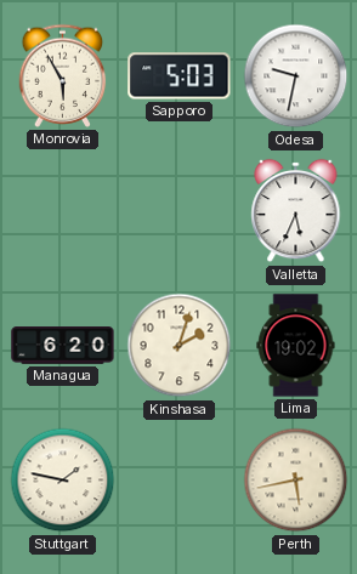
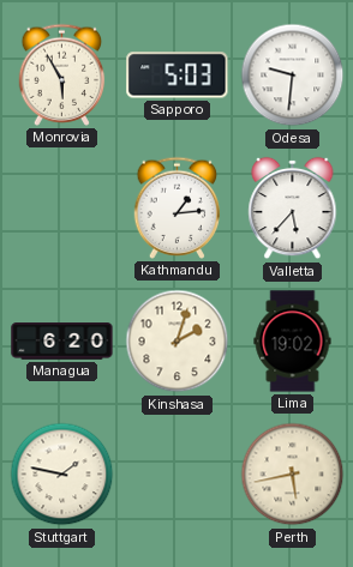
Odesa: 9:32 -> 9:31 (293, 76)
Kathmandu: none -> 1:14 (178, 207)
Valletta: 5:34 -> 5:37 (293, 209)
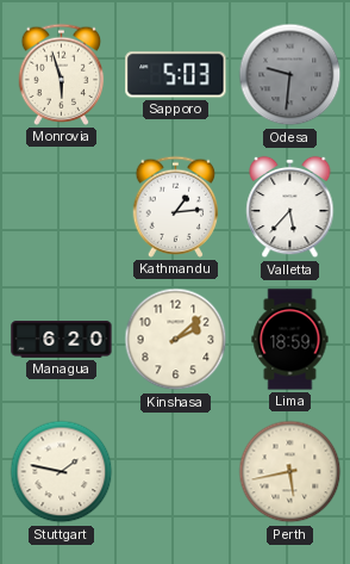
Monrovia: 5:55 -> 5:57 (62, 74)
Odesa dial: white -> grey (290, 75)
Kinshasa: 2:03 -> 2:08 (176, 340)
Lima: 19:02 -> 18:59 (290, 340)
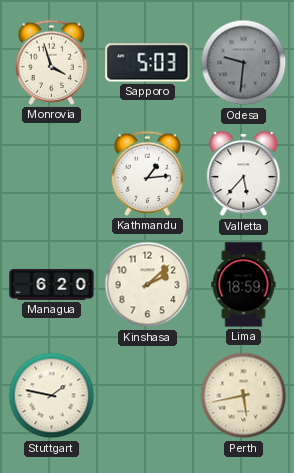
Monrovia: 5:57 -> 3:57 (52, 62)
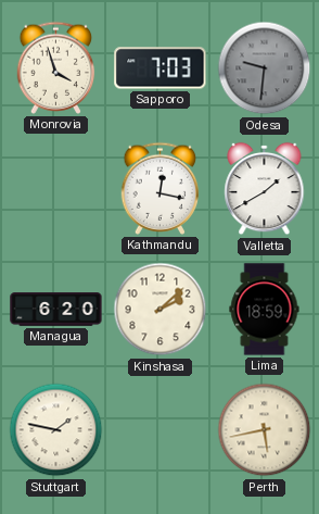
Sapporo: 5:03 -> 7:03 (161, 68)
Kathmandu: 1:14 -> 12:17 (161, 188)
Valletta: 5:37 -> 1:40 (265, 189)
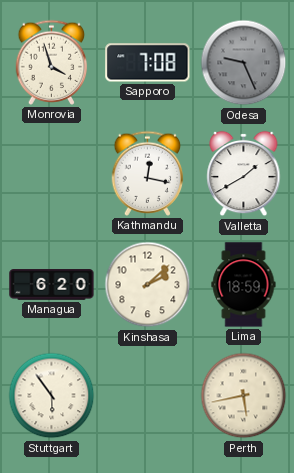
Sapporo: 7:03 -> 7:08 (148, 63)
Odesa: 9:31 -> 9:26 (244, 63)
Stuttgart: 1:47 -> 5:54 (52, 396)
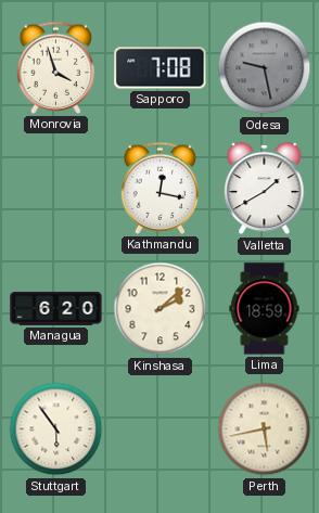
Odesa: 9:26 -> 9:28 (265, 68)
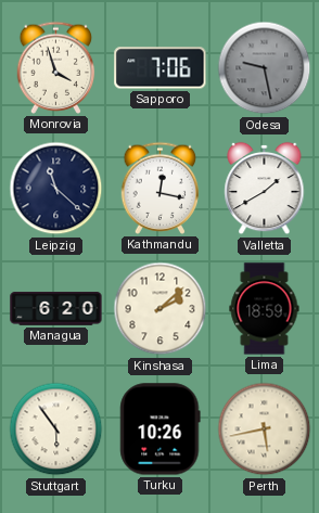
Sapporo: 7:08 -> 7:06 (161, 68)
Leipzig: none -> 11:22 (56, 189)
Turku: none -> 10:26 (161, 429)
